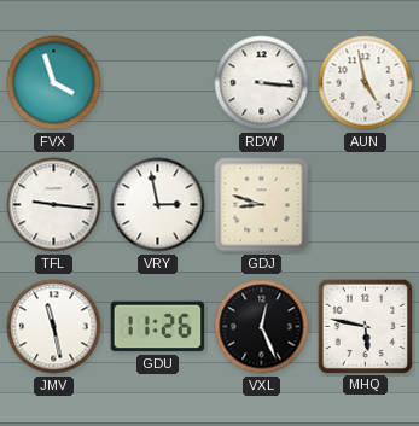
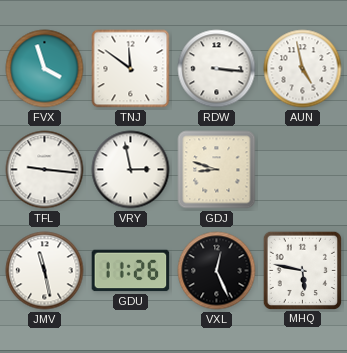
TNJ: none -> 11:51 (131, 69)
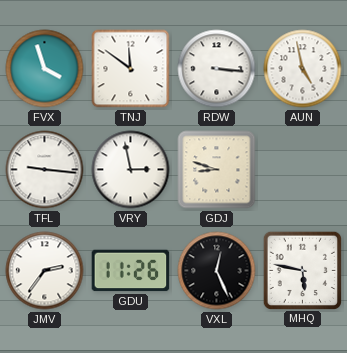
JMV: 11:28 -> 2:36 (45, 271)
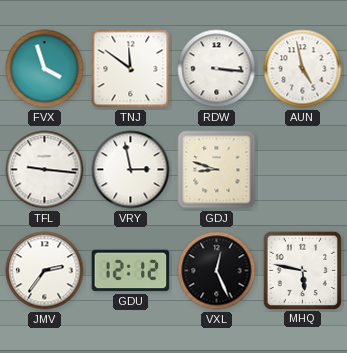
GDU: 11:26 -> 12:12 (131, 271)
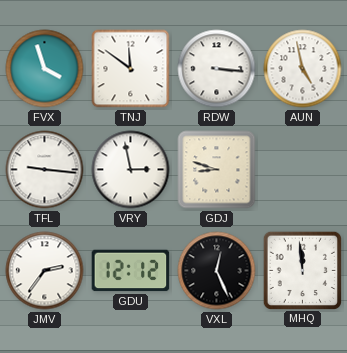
MHQ: 5:47 -> 11:59 (302, 270)
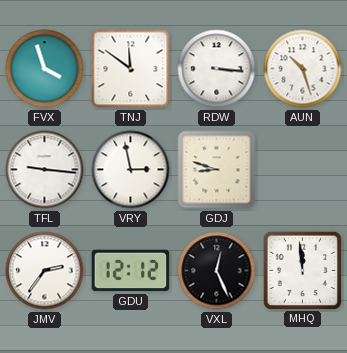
AUN: 4:58 -> 10:27 (303, 69)
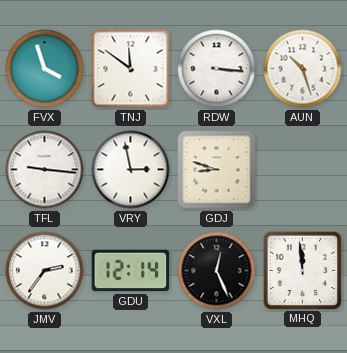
GDU: 12:12 -> 12:14 (131, 271)
